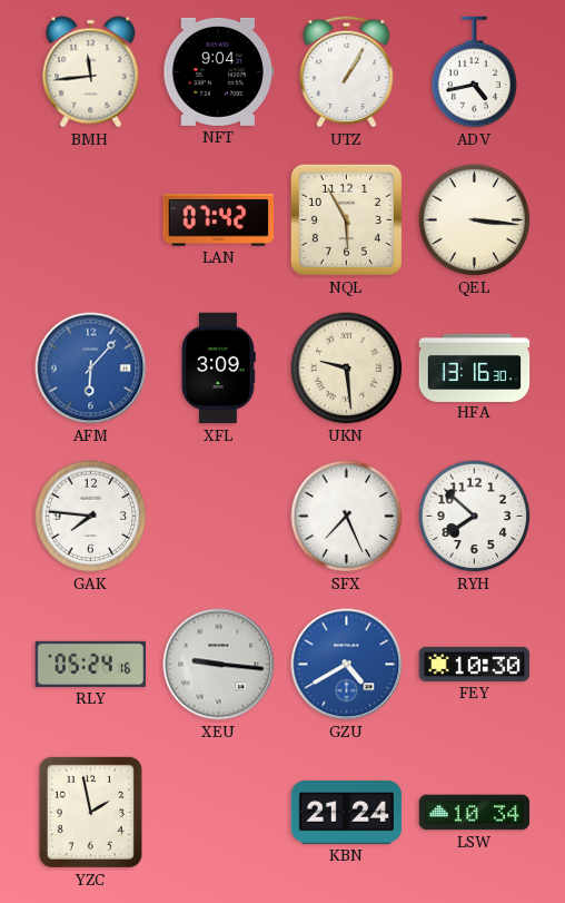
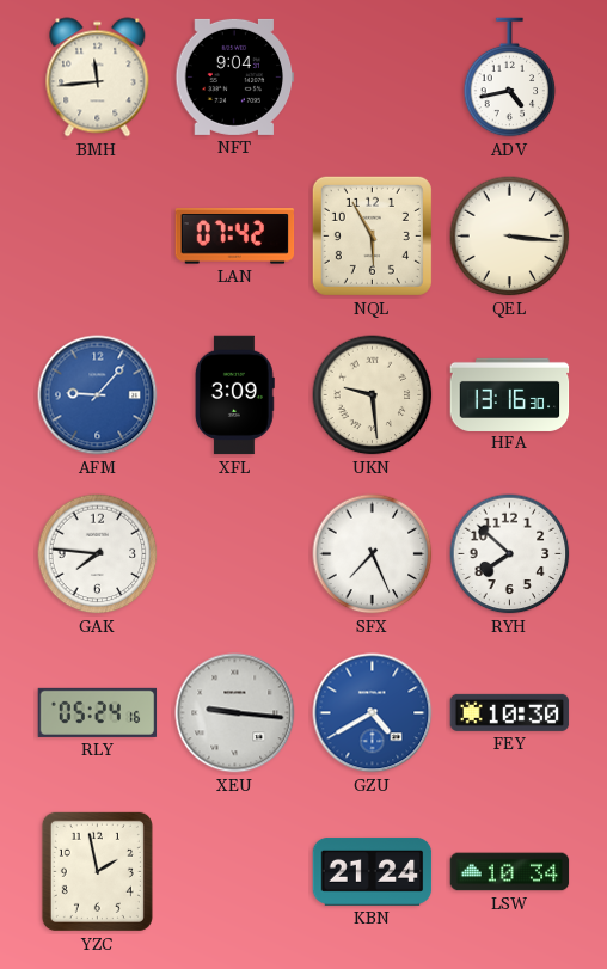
UTZ: 1:05 -> none (347, 71)
AFM: 6:07 -> 9:07 (98, 395)
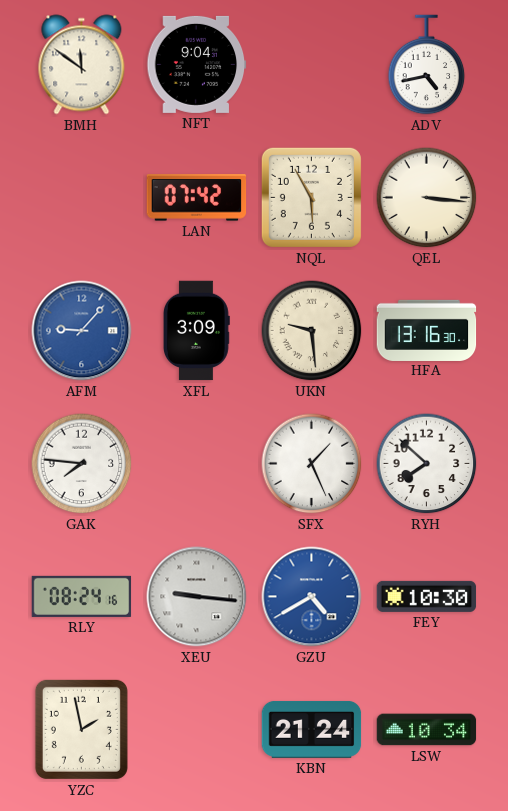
BMH: 11:44 -> 11:51 (82, 65)
SFX: 7:26 -> 1:26 (312, 464)
RLY: 05:24 -> 08:24 (82, 596)
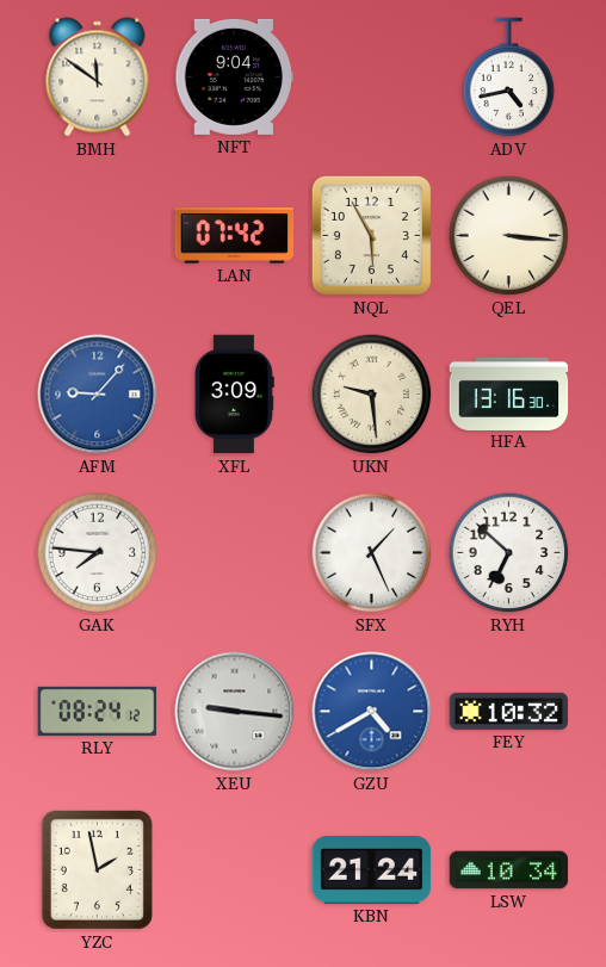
RYH: 7:52 -> 6:52 (509, 553)
RLY: 08:24:16 -> 08:24:12 (98, 711)
FEY: 10:30 -> 10:32 (509, 711)
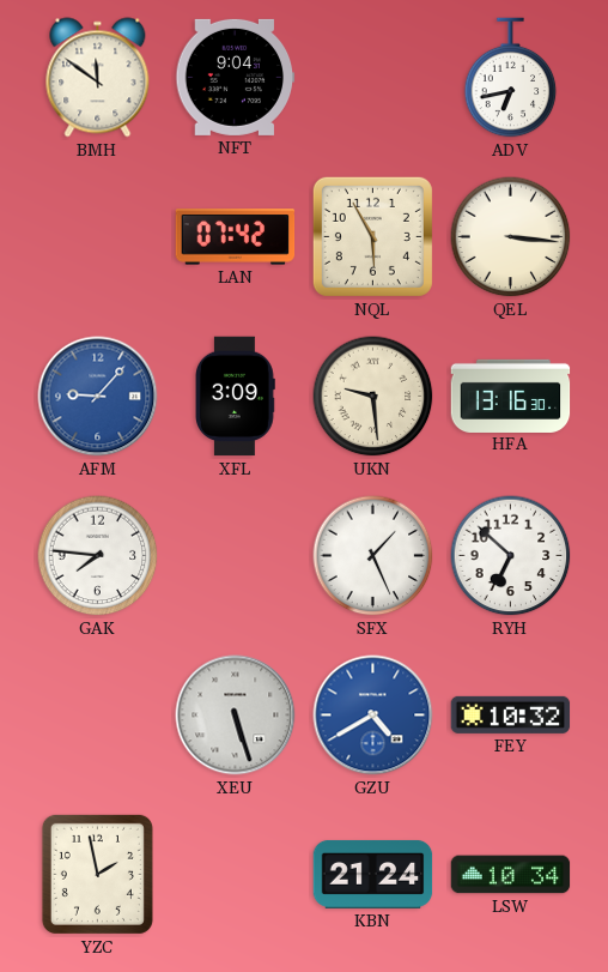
ADV: 4:43 -> 6:43 (511, 78)
RLY: 08:24 -> none (98, 711)
XEU: 9:16 -> 5:27 (236, 716)
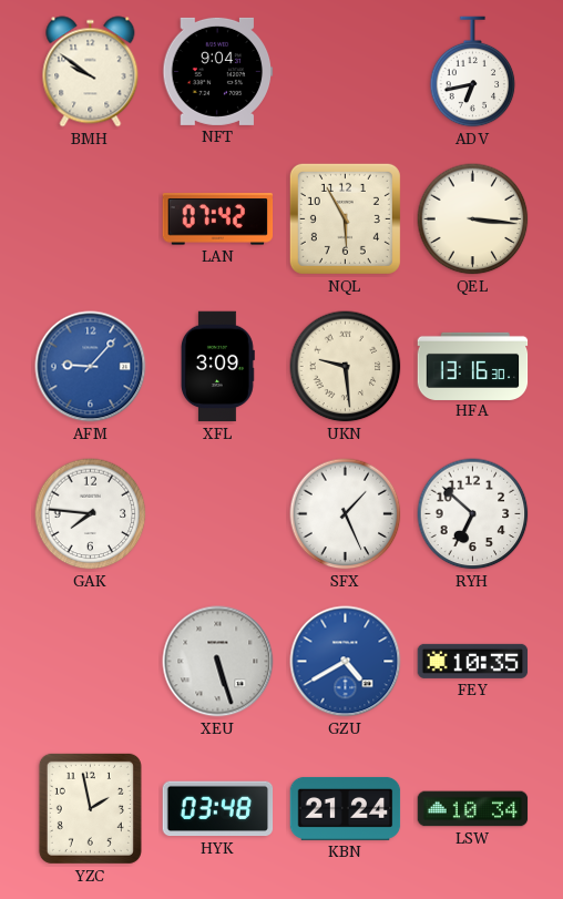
BMH: 11:51 -> 9:51 (91, 72)
FEY: 10:32 -> 10:35 (473, 661)
HYK: none -> 03:48 (218, 809)
